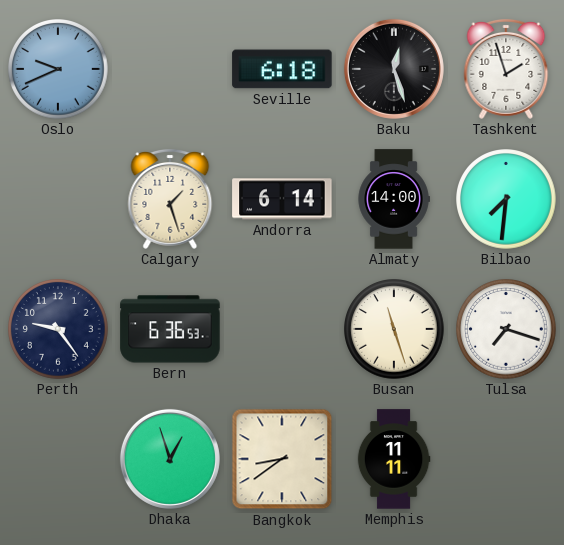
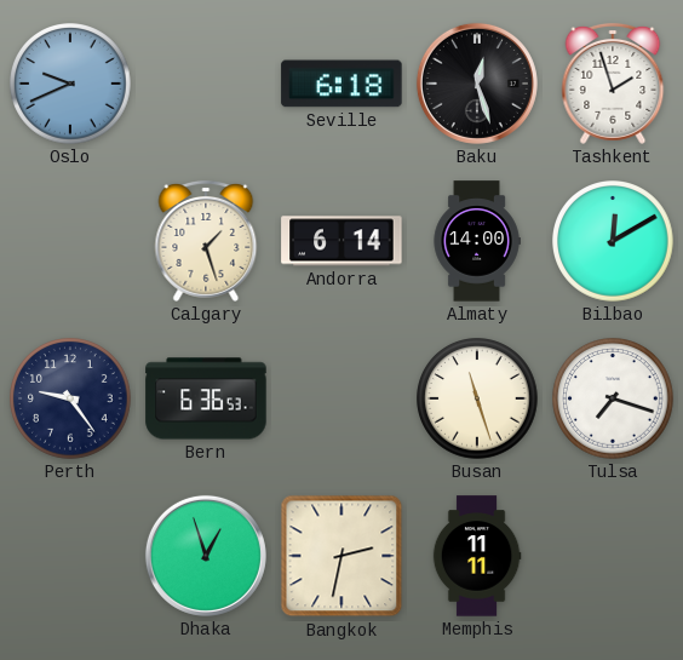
Bilbao: 7:31 -> 12:10 (614, 242)
Bangkok: 8:39 -> 2:32 (342, 556)
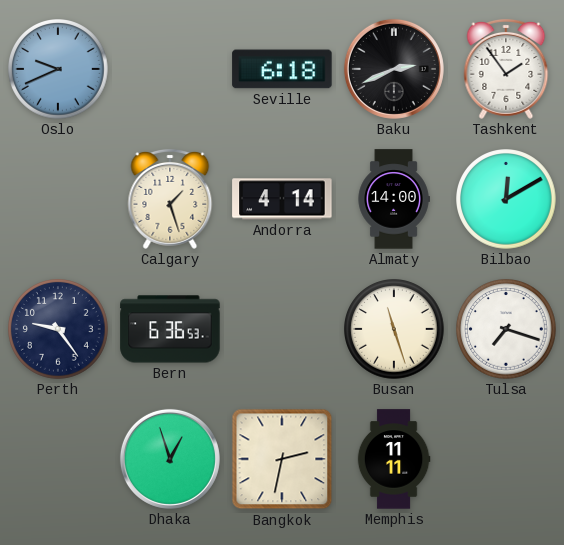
Baku: 12:27 -> 2:41 (394, 69)
Tashkent: 1:57 -> 1:54 (506, 69)
Andorra: 6:14 -> 4:14 (282, 199)
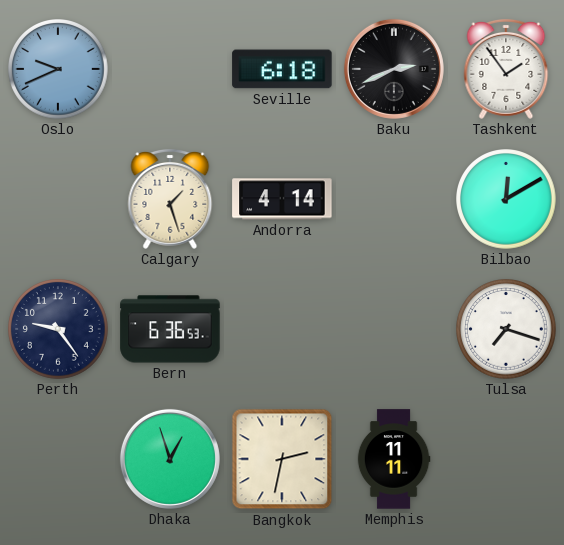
Almaty: 14:00 -> none (394, 199)
Busan: 11:27 -> none (395, 330)
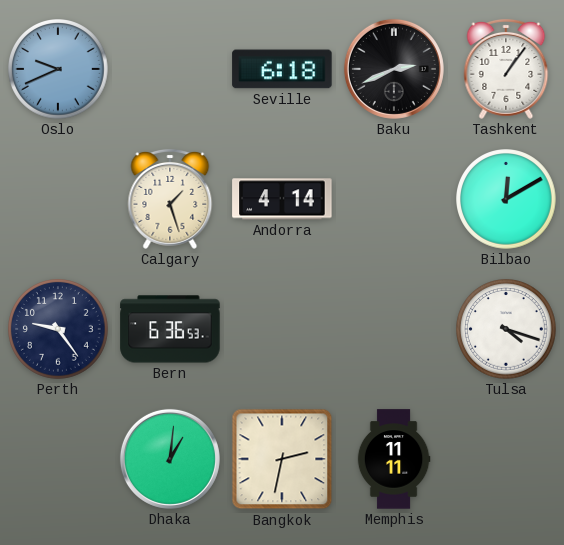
Tashkent: 1:54 -> 1:06 (506, 69)
Tulsa: 7:18 -> 4:18 (507, 330)
Dhaka: 12:57 -> 1:01 (170, 459)
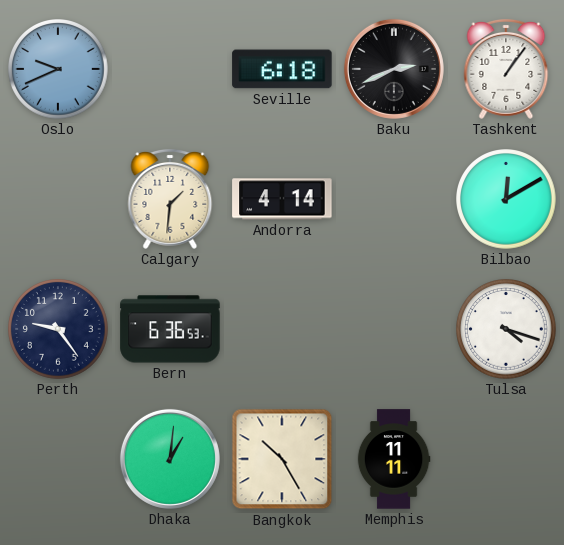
Calgary: 1:27 -> 1:31 (170, 199)
Bangkok: 2:32 -> 10:25 (282, 459)
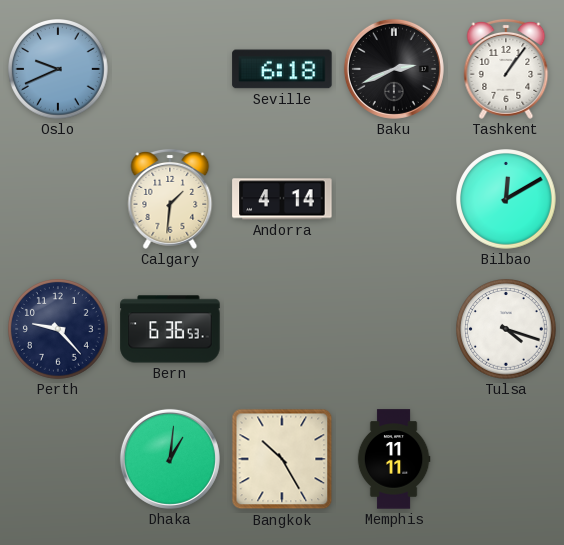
Perth: 9:24 -> 9:23 (59, 330)
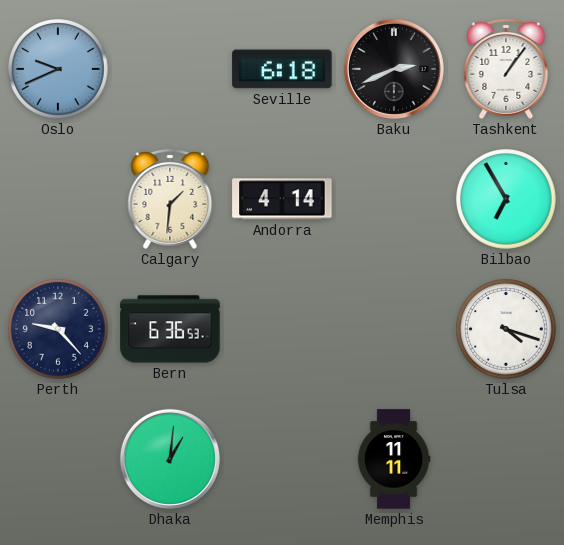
Bilbao: 12:10 -> 6:55 (507, 200)
Bangkok: 10:25 -> none (282, 459)
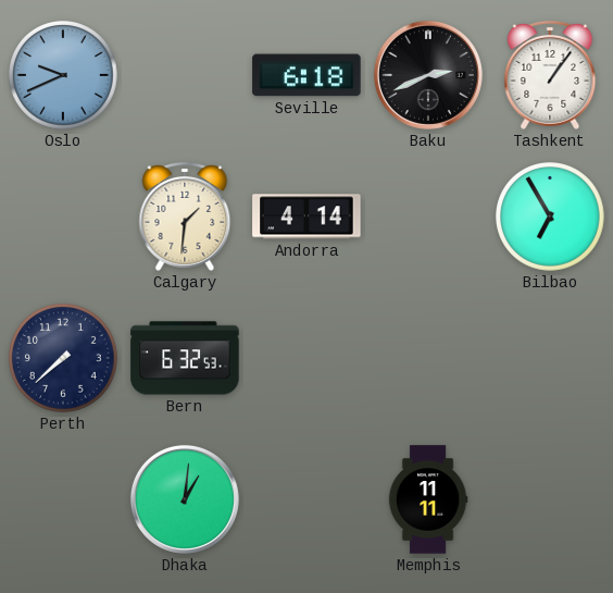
Perth: 9:23 -> 7:38 (64, 359)
Bern: 6:36 -> 6:32 (185, 358)
Tulsa: 4:18 -> none (507, 330)
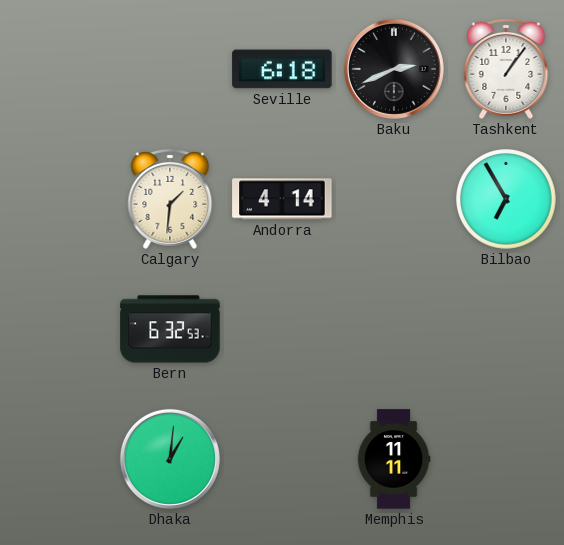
Oslo: 9:41 -> none (64, 76)
Perth: 7:38 -> none (64, 359)
